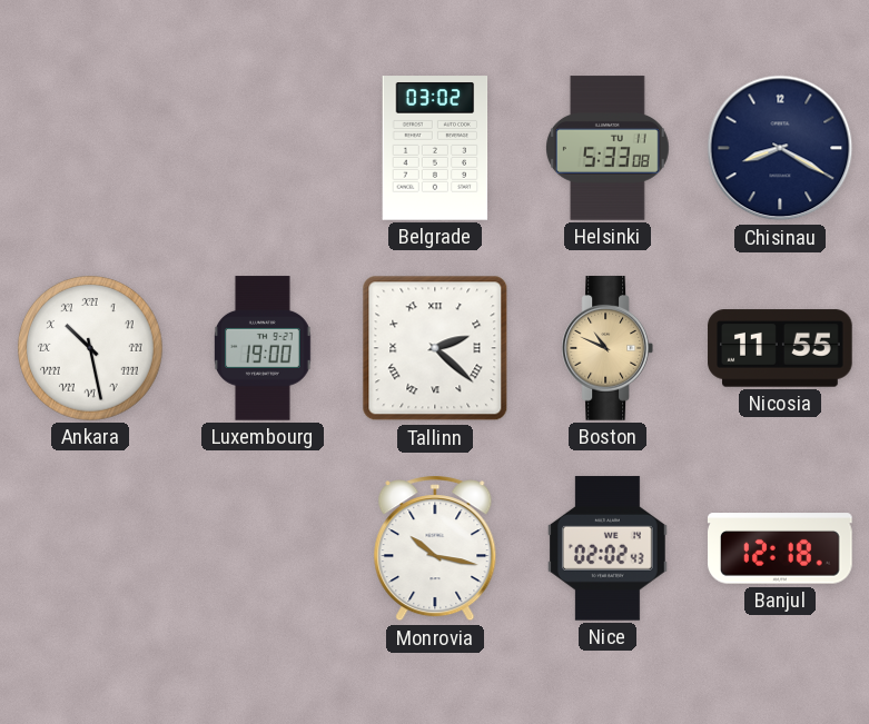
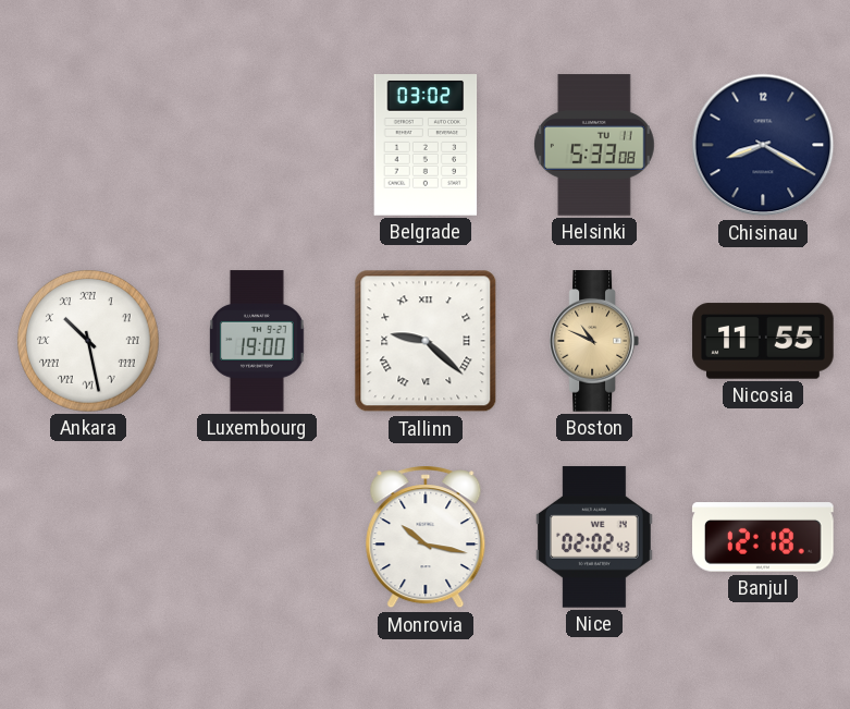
Tallinn: 2:22 -> 9:22 (426, 341)
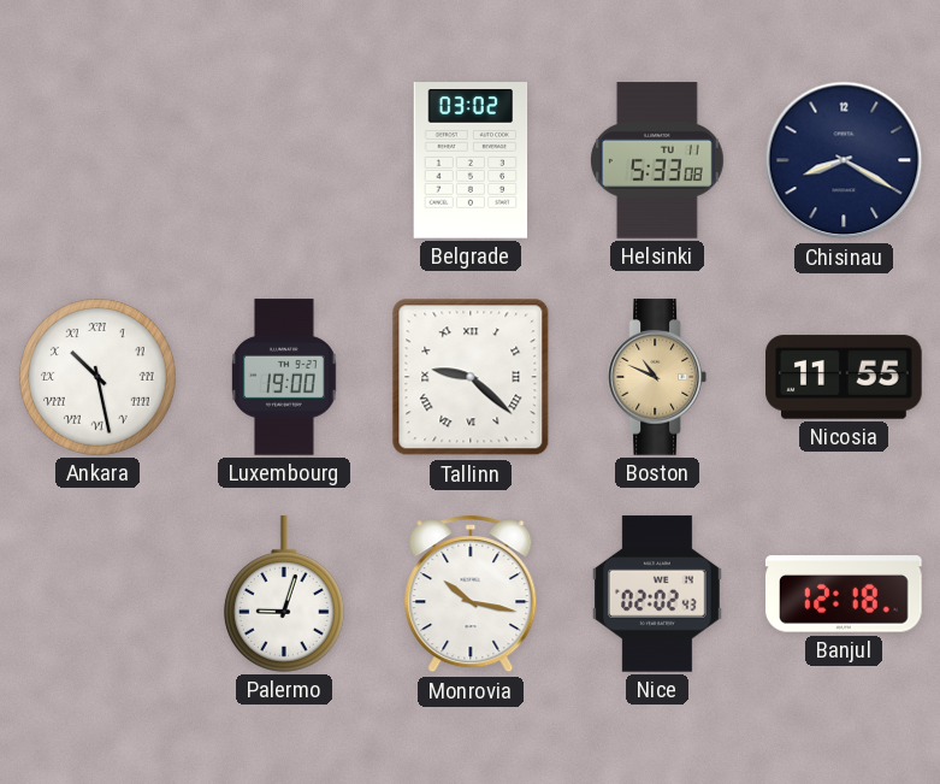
Palermo: none -> 9:03 (284, 594)
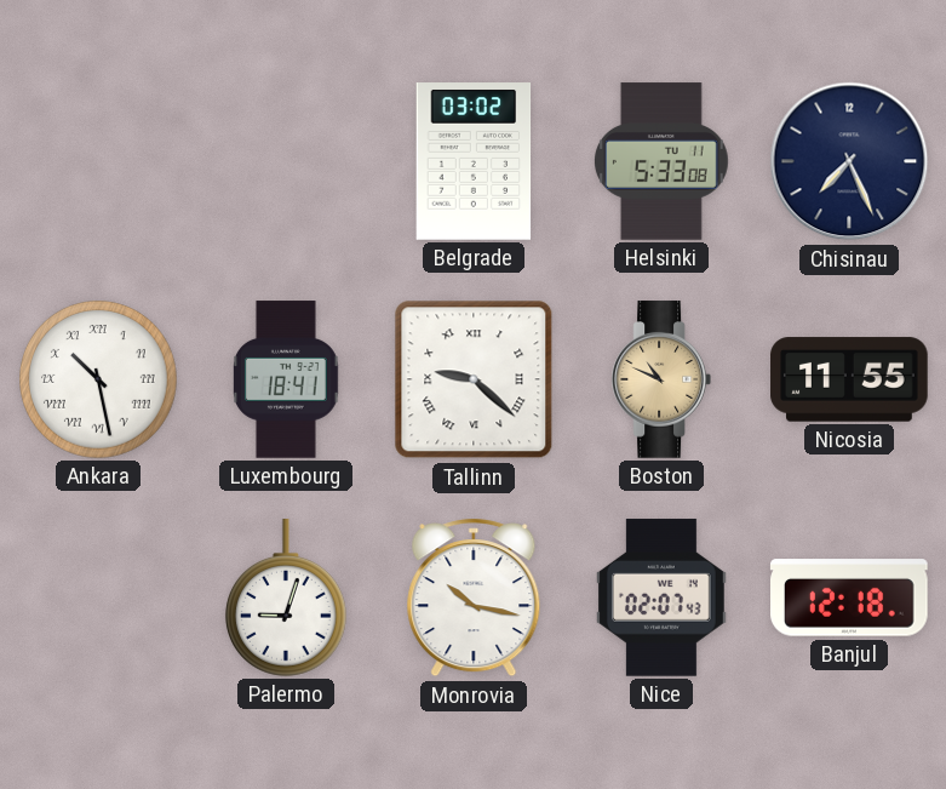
Chisinau: 8:20 -> 7:26 (849, 161)
Luxembourg: 19:00 -> 18:41 (286, 379)
Nice: 02:02 -> 02:07 (661, 598)
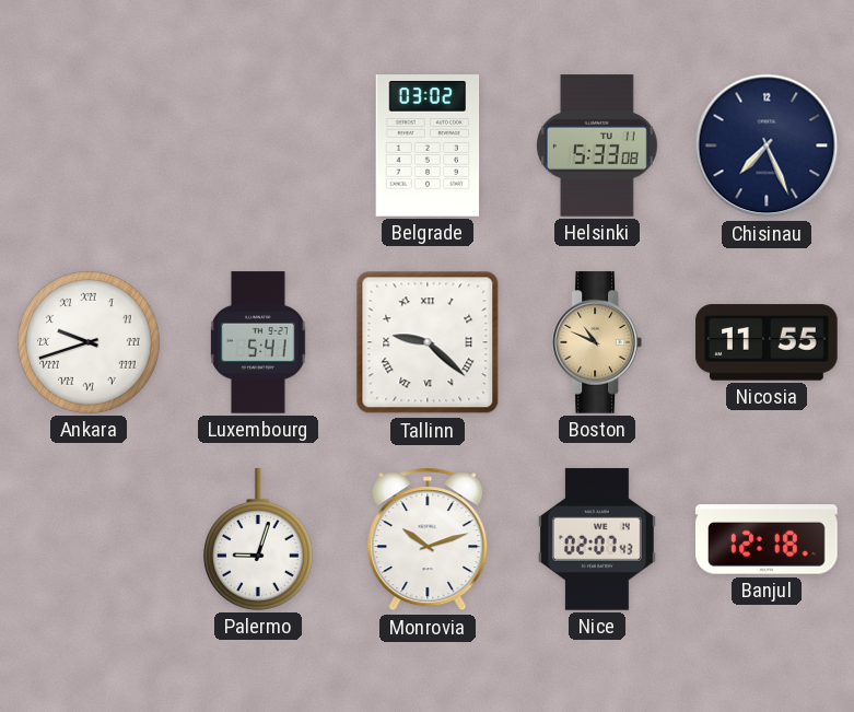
Ankara: 10:28 -> 9:42 (90, 343)
Luxembourg: 18:41 -> 5:41 (258, 342)
Monrovia: 10:17 -> 10:12 (428, 539)
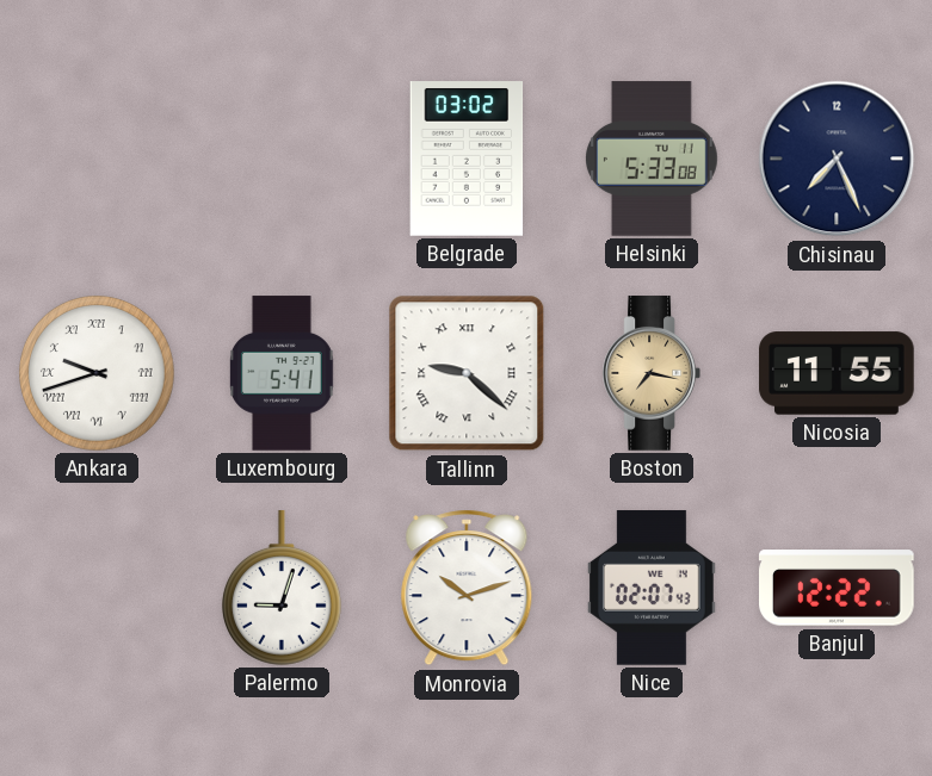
Boston: 10:49 -> 7:17 (650, 373)
Banjul: 12:18 -> 12:22 (838, 588)
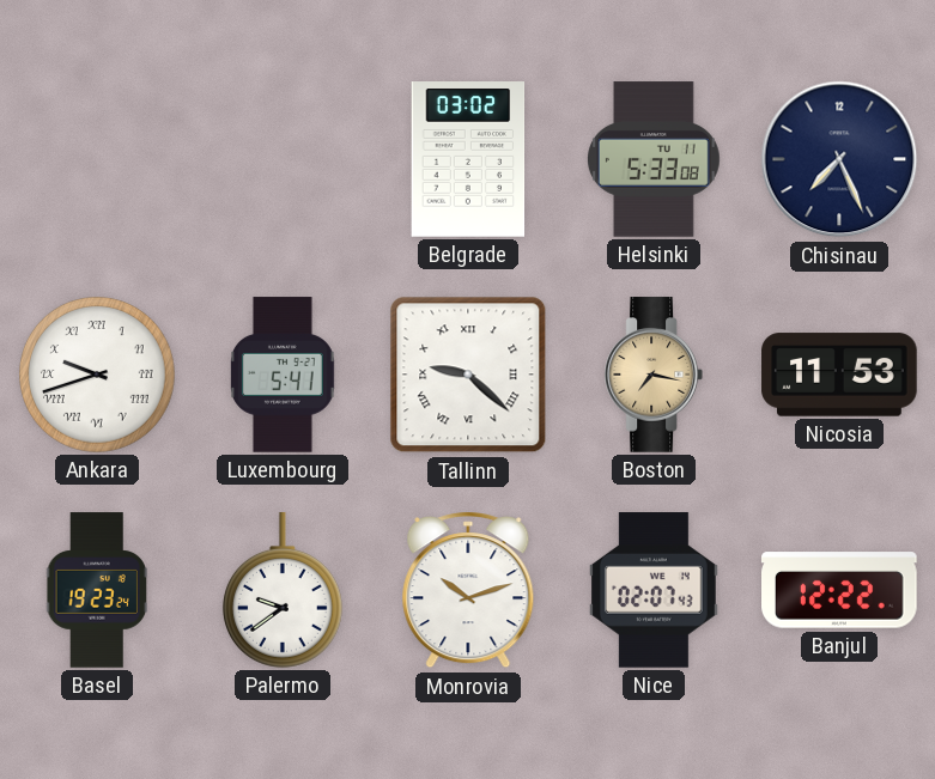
Nicosia: 11:55 -> 11:53 (839, 375)
Basel: none -> 19:23 (96, 590)
Palermo: 9:03 -> 9:39 (283, 590)
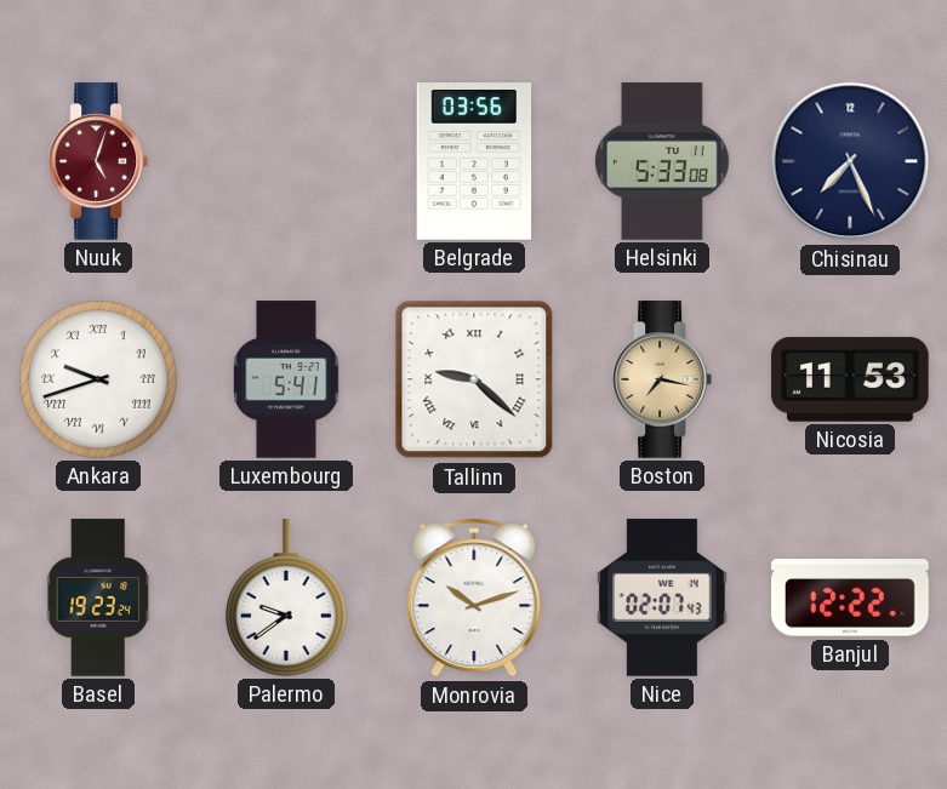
Nuuk: none -> 5:03 (97, 161)
Belgrade: 03:02 -> 03:56 (474, 161)
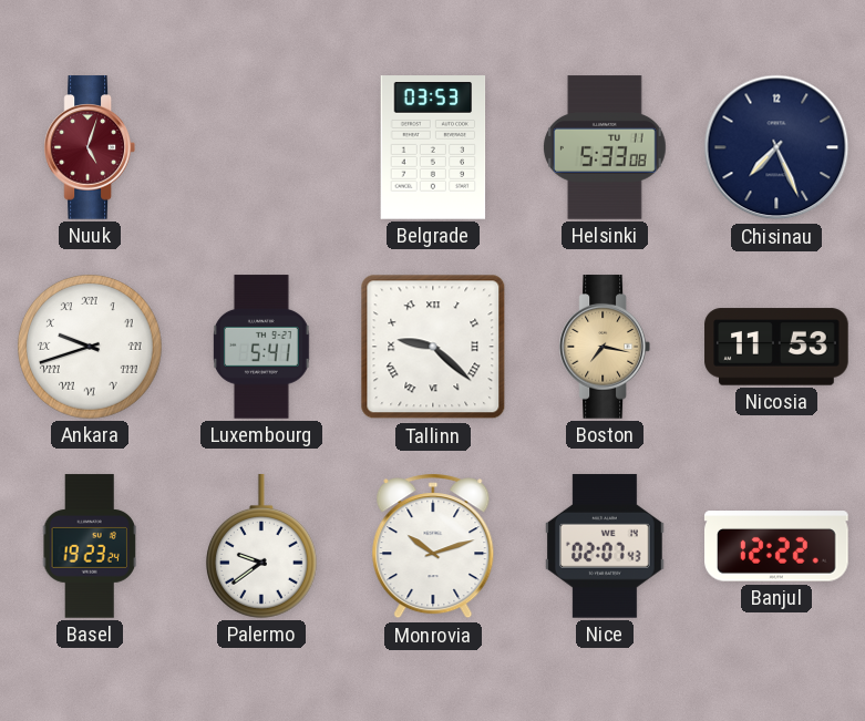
Belgrade: 03:56 -> 03:53 (433, 147)
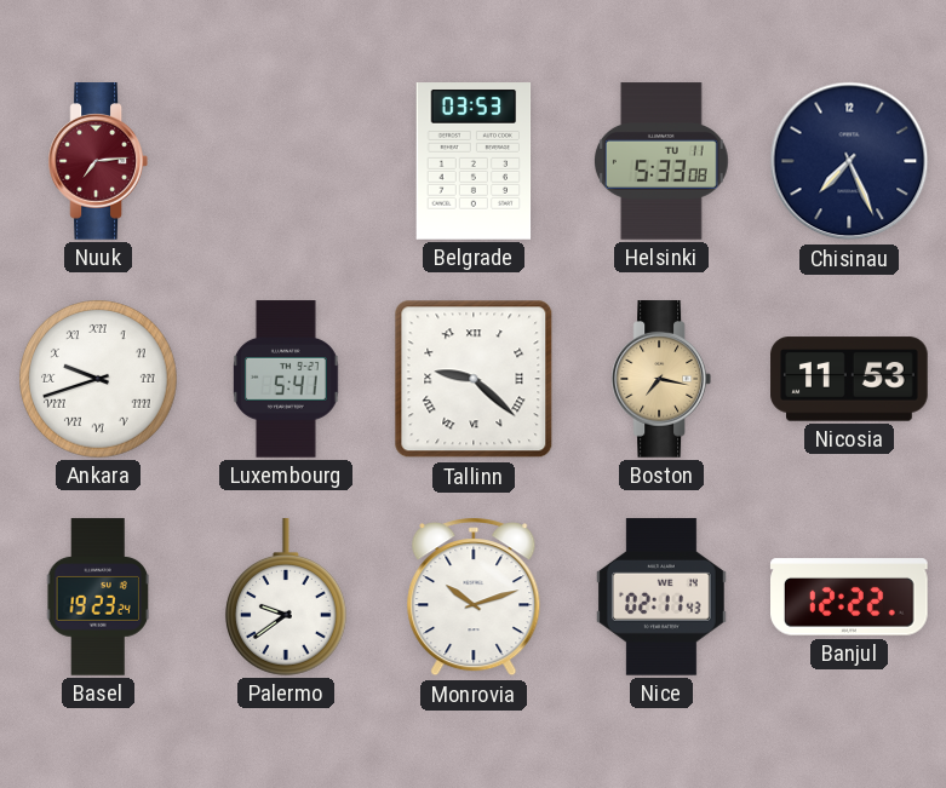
Nuuk: 5:03 -> 7:14 (97, 161)
Nice: 02:07 -> 02:11 (661, 597)
